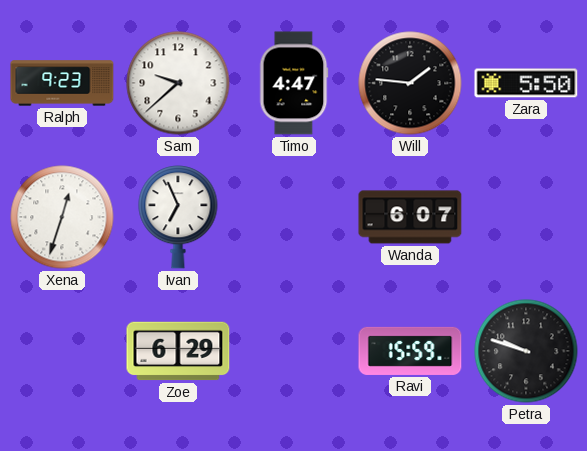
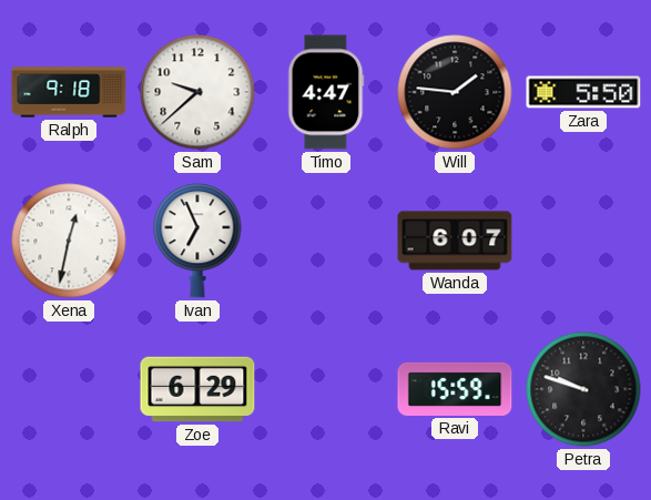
Ralph: 9:23 -> 9:18 (69, 92)
Xena: 12:33 -> 12:32 (69, 241)
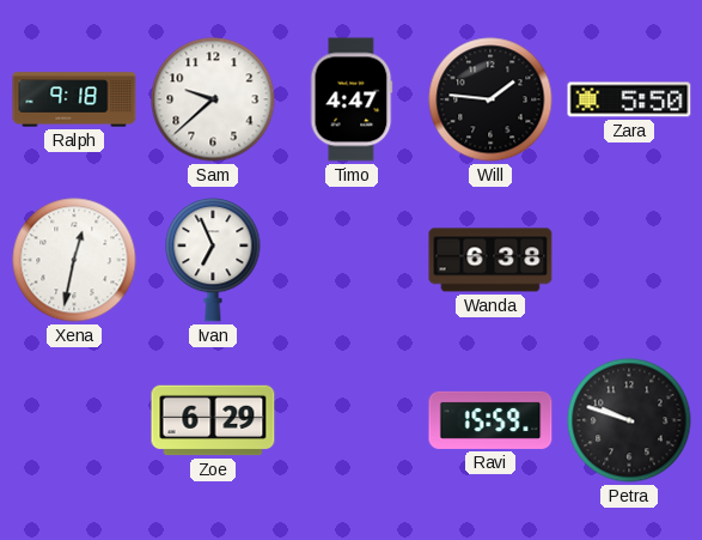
Wanda: 6:07 -> 6:38 (490, 260)
